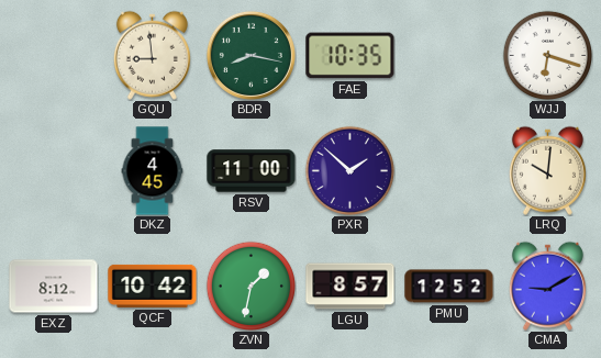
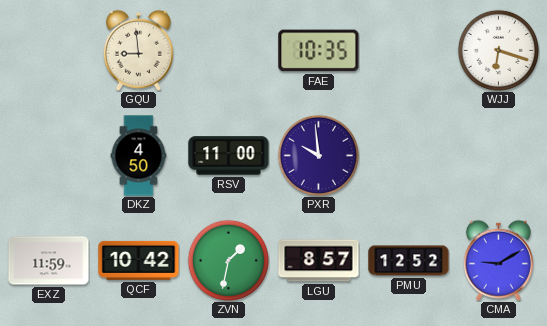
BDR: 8:17 -> none (251, 55)
DKZ: 4:45 -> 4:50 (139, 156)
PXR: 1:52 -> 9:59 (318, 155)
LRQ: 10:01 -> none (547, 170)
EXZ: 8:12 -> 11:59 (49, 261)
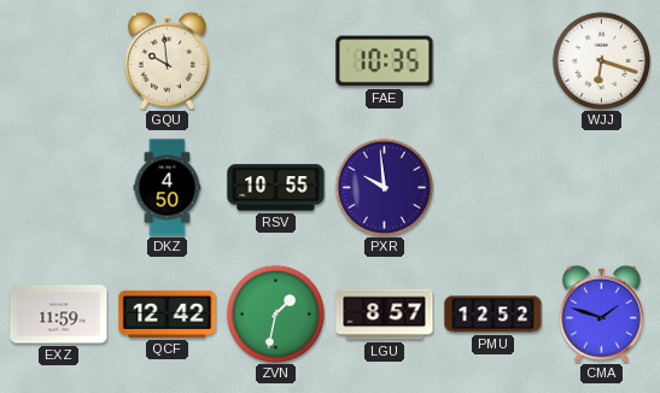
GQU: 8:59 -> 9:59 (167, 60)
RSV: 11:00 -> 10:55 (276, 188)
QCF: 10:42 -> 12:42 (168, 313)
CMA: 9:10 -> 1:48 (601, 313)
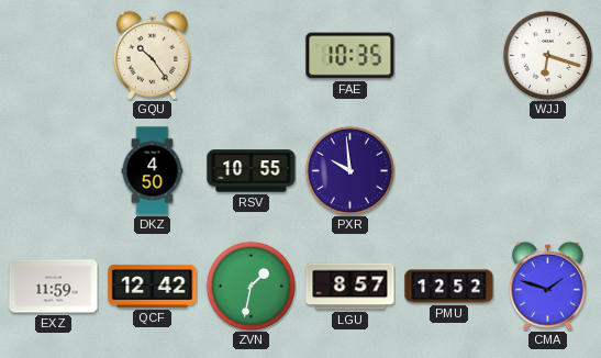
GQU: 9:59 -> 10:24 (152, 55)
